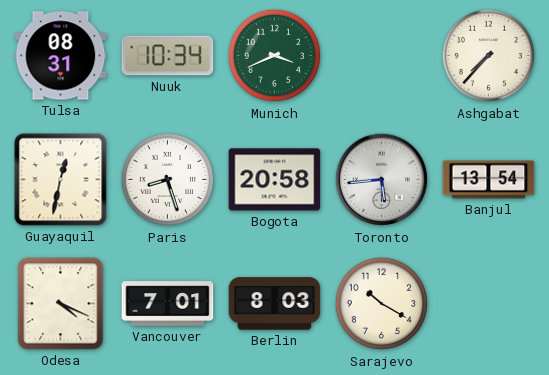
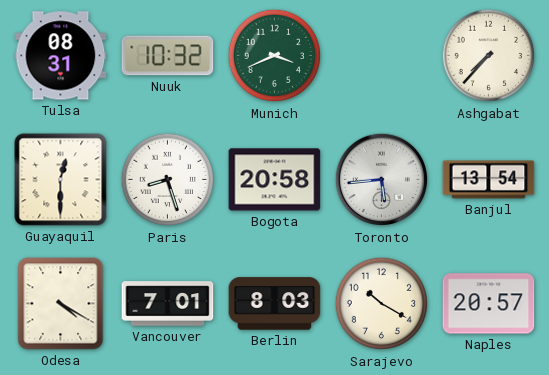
Nuuk: 10:34 -> 10:32 (168, 56)
Guayaquil: 12:32 -> 12:30 (61, 180)
Odesa: 4:19 -> 4:20 (61, 304)
Naples: none -> 20:57 (489, 304)
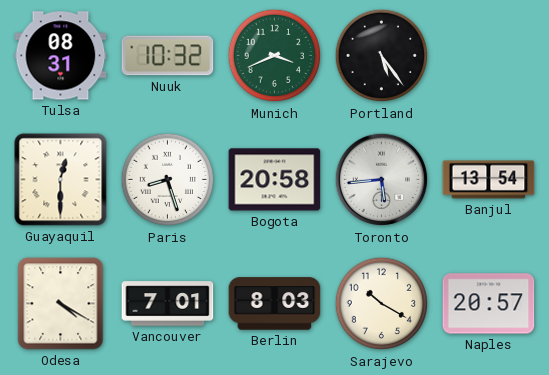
Portland: none -> 5:24 (382, 56)
Ashgabat: 7:37 -> none (489, 56)
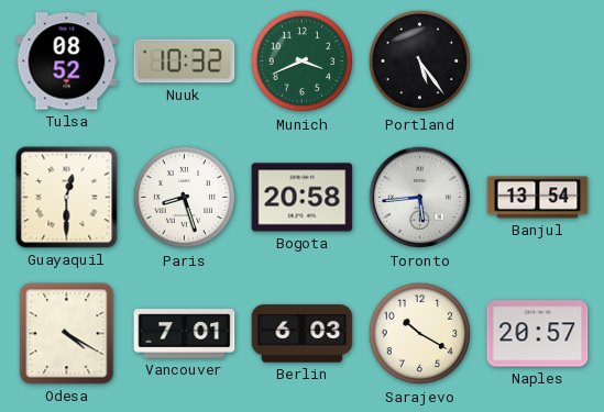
Tulsa: 08:31 -> 08:52 (67, 62)
Berlin: 8:03 -> 6:03 (303, 334)
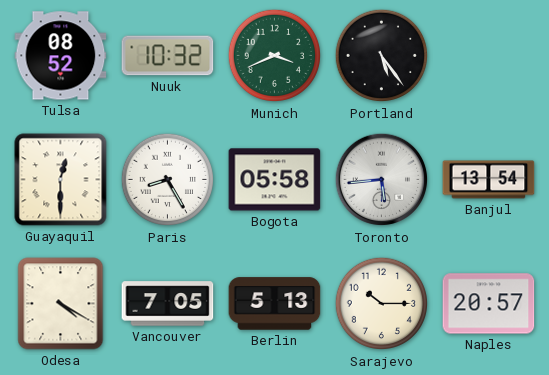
Paris: 8:27 -> 8:25 (168, 180)
Bogota: 20:58 -> 05:58 (275, 180)
Vancouver: 7:01 -> 7:05 (168, 304)
Berlin: 6:03 -> 5:13 (275, 304)
Sarajevo: 10:20 -> 10:15 (382, 304)
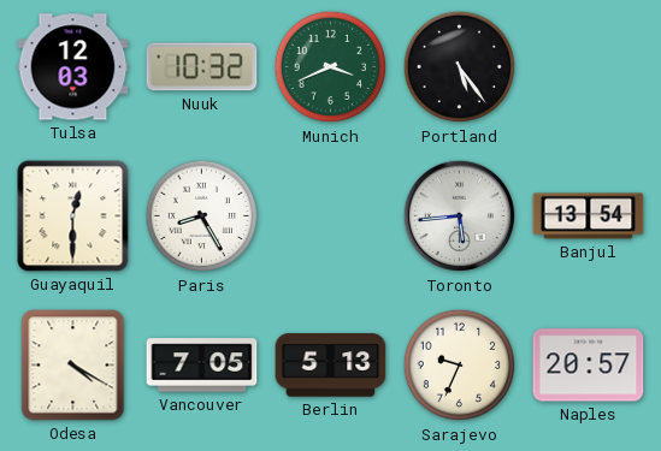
Tulsa: 08:52 -> 12:03 (73, 67)
Bogota: 05:58 -> none (275, 180)
Sarajevo: 10:15 -> 9:34 (460, 366)
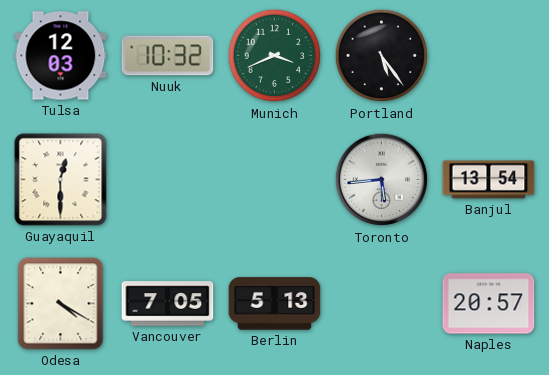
Paris: 8:25 -> none (202, 216)
Sarajevo: 9:34 -> none (460, 366)
